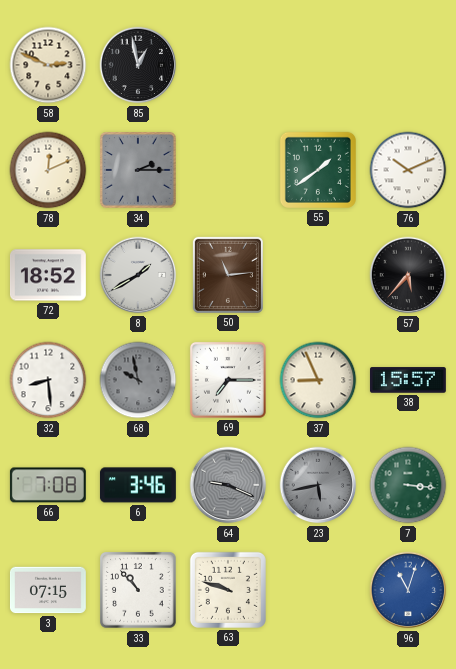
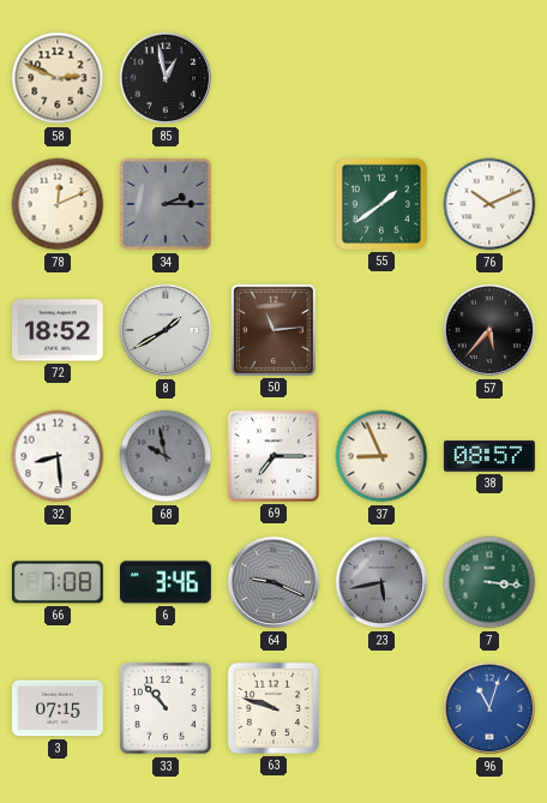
38: 15:57 -> 08:57 (489, 456)
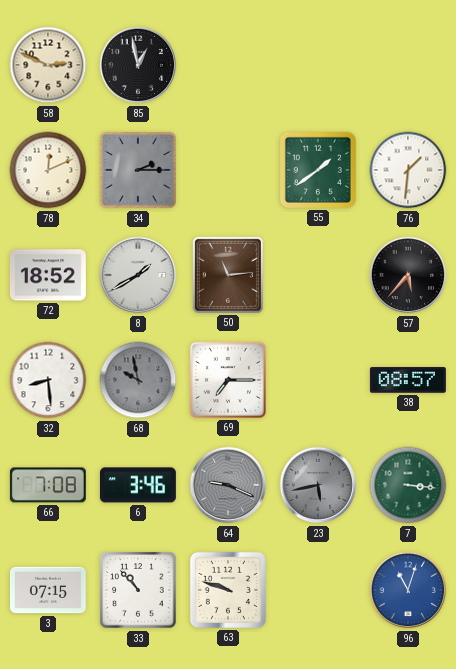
76: 10:11 -> 1:31 (408, 170)
37: 8:56 -> none (381, 456)
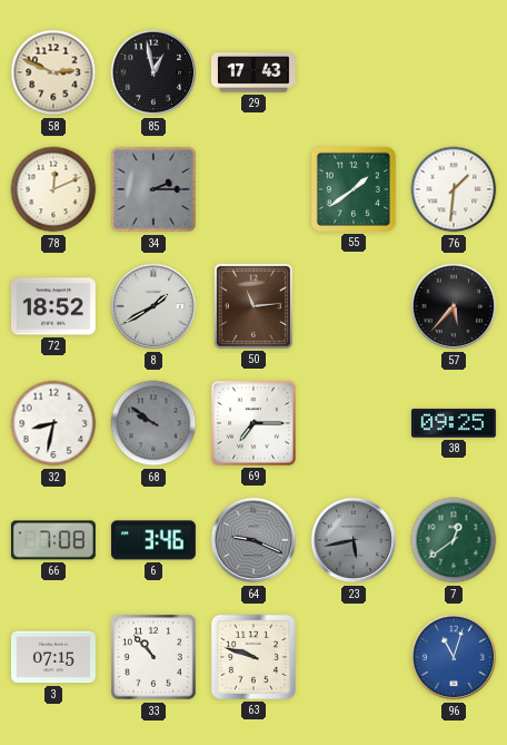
29: none -> 17:43 (254, 72)
32: 8:29 -> 8:32 (53, 423)
68: 9:58 -> 9:51 (153, 423)
38: 08:57 -> 09:25 (454, 423)
7: 3:16 -> 12:39 (454, 540)
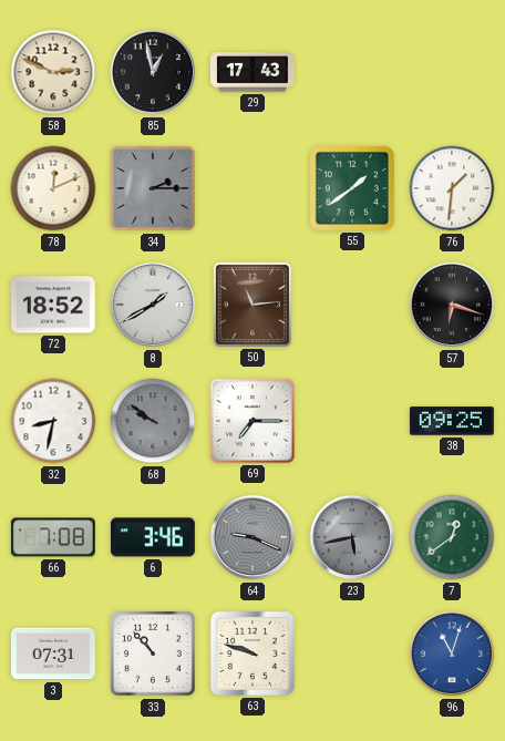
57: 5:37 -> 6:18 (452, 305)
3: 07:15 -> 07:31 (53, 653)
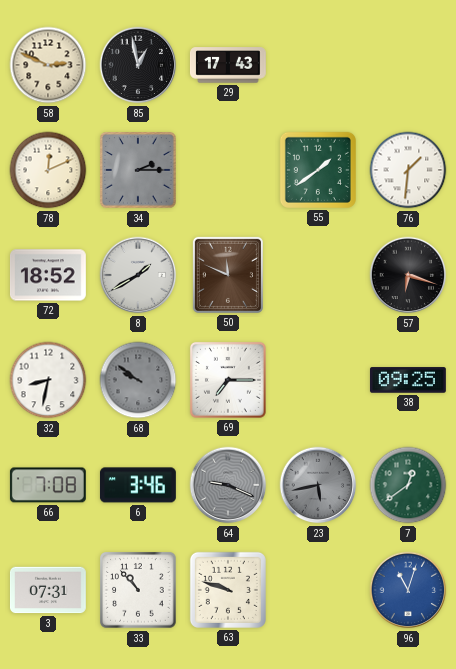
50: 11:14 -> 11:49 (228, 275)
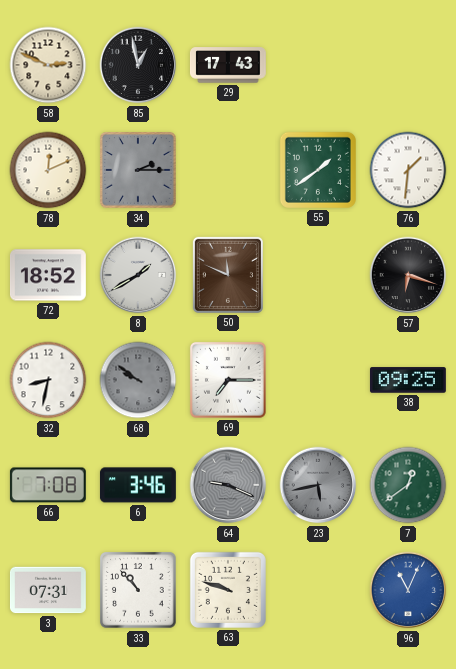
96: 11:03 -> 11:04 (408, 590)
